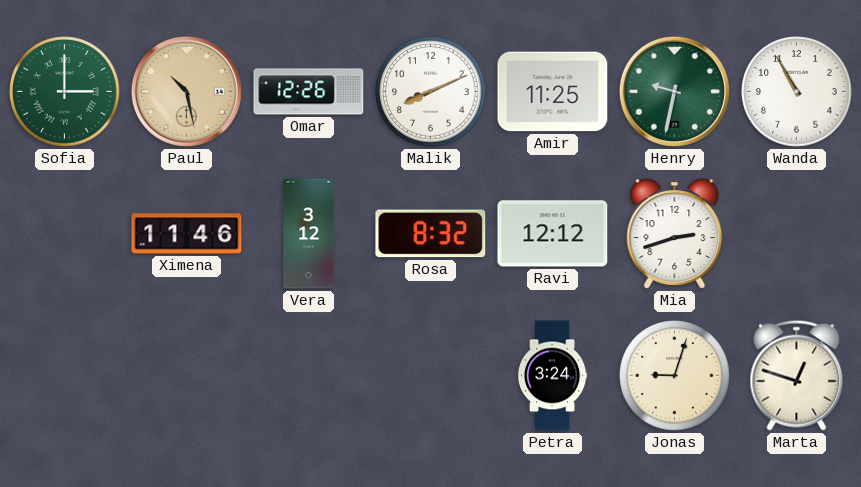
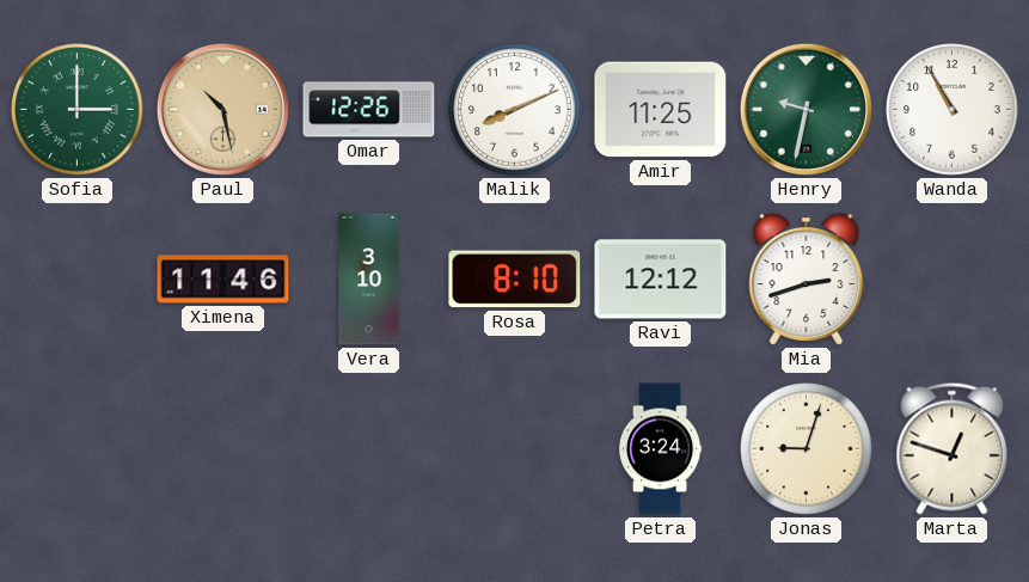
Vera: 3:12 -> 3:10 (369, 280)
Rosa: 8:32 -> 8:10 (515, 280)
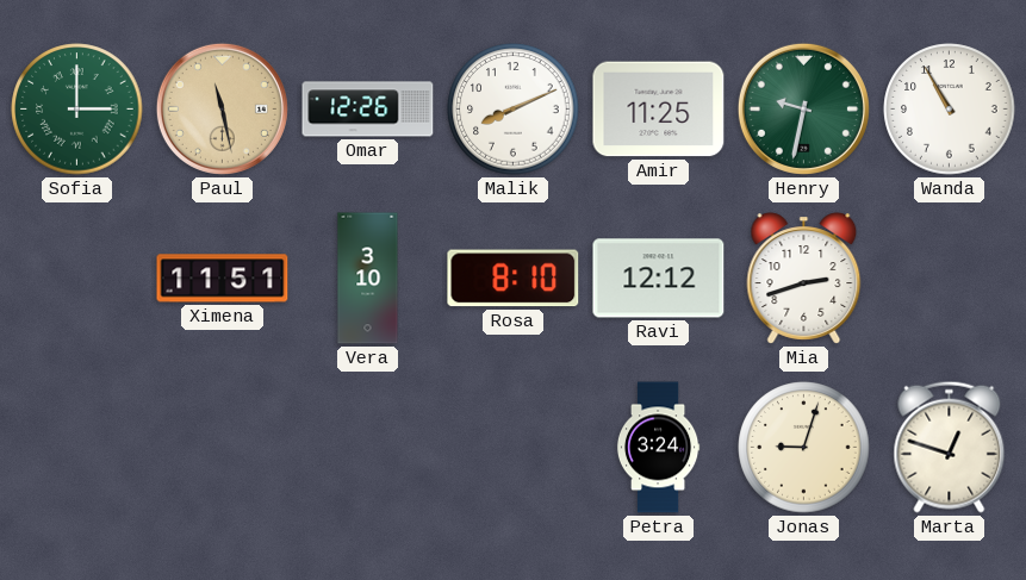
Paul: 10:28 -> 11:28 (222, 108)
Ximena: 11:46 -> 11:51 (223, 279)
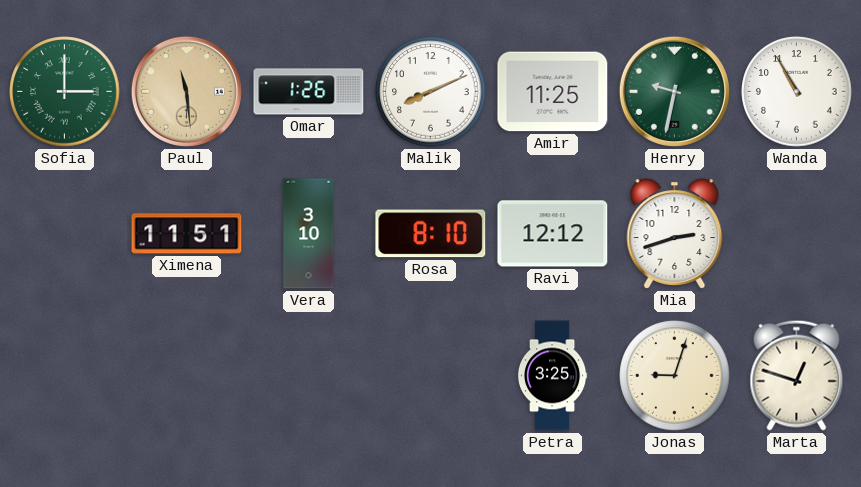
Paul: 11:28 -> 11:29 (186, 91)
Omar: 12:26 -> 1:26 (309, 92)
Petra: 3:24 -> 3:25 (552, 376)
